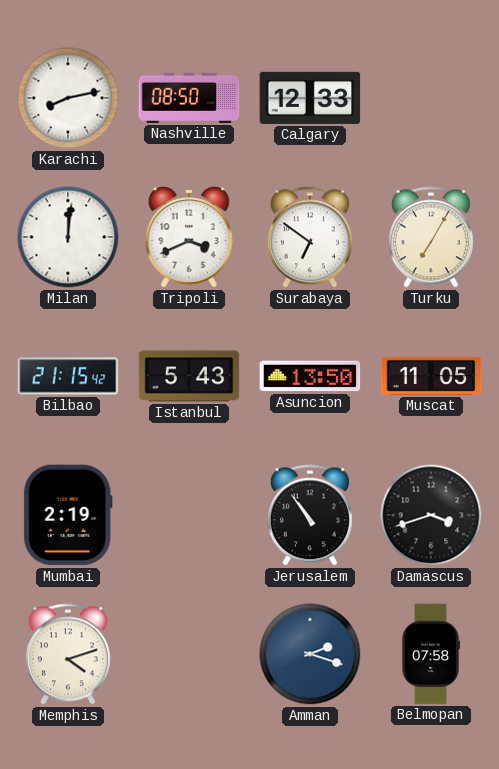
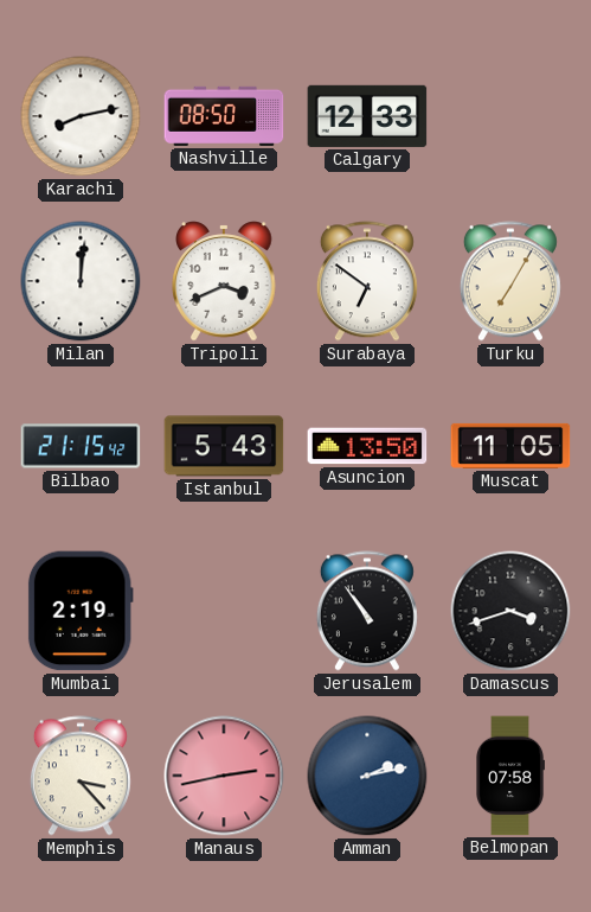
Memphis: 4:12 -> 3:23 (81, 776)
Manaus: none -> 2:43 (224, 776)
Amman: 2:18 -> 2:13 (367, 776)
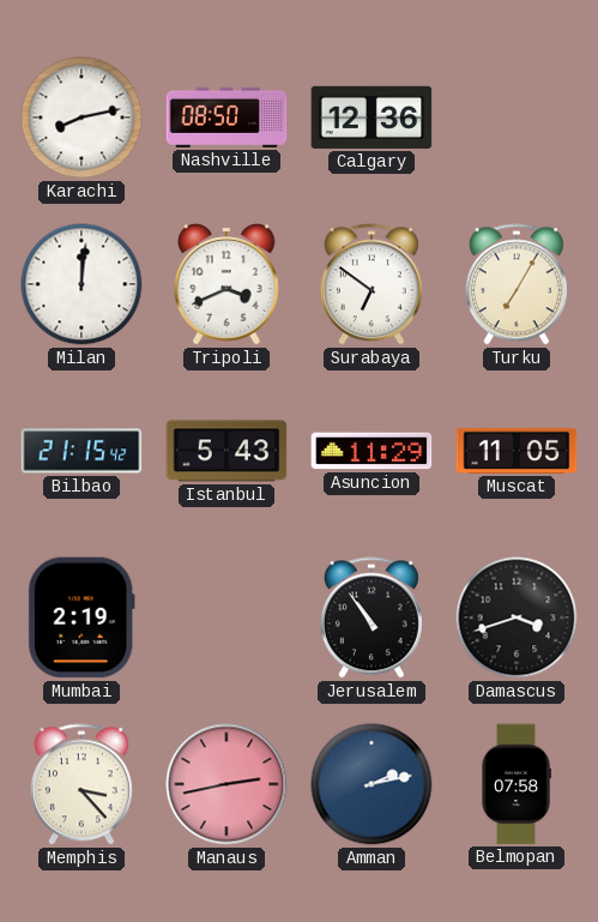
Calgary: 12:33 -> 12:36 (372, 117)
Asuncion: 13:50 -> 11:29 (372, 451)
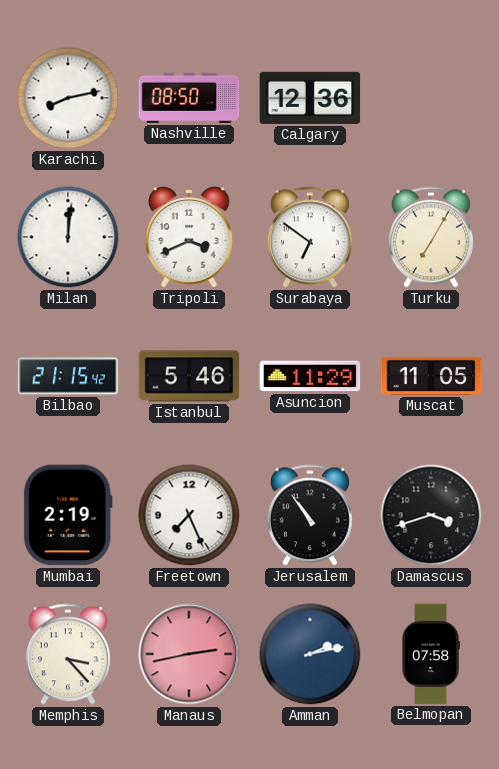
Istanbul: 5:43 -> 5:46 (189, 376)
Freetown: none -> 7:26 (189, 515)
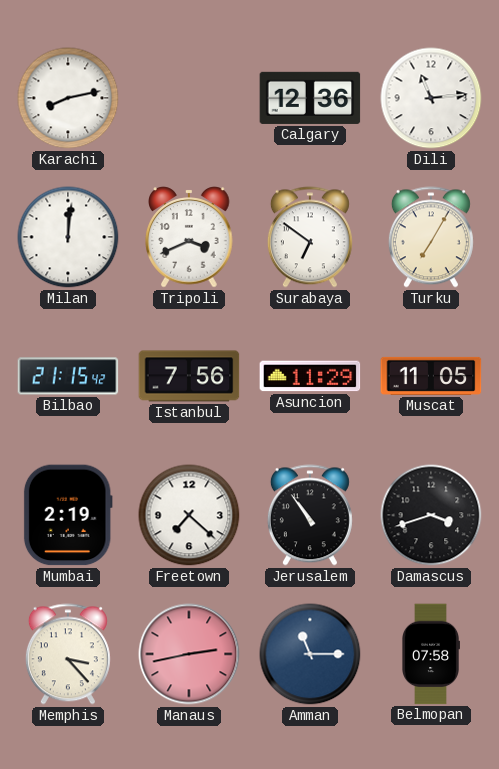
Nashville: 08:50 -> none (189, 98)
Dili: none -> 11:14 (431, 98)
Istanbul: 5:46 -> 7:56 (189, 376)
Freetown: 7:26 -> 7:22 (189, 515)
Amman: 2:13 -> 11:15 (310, 654)
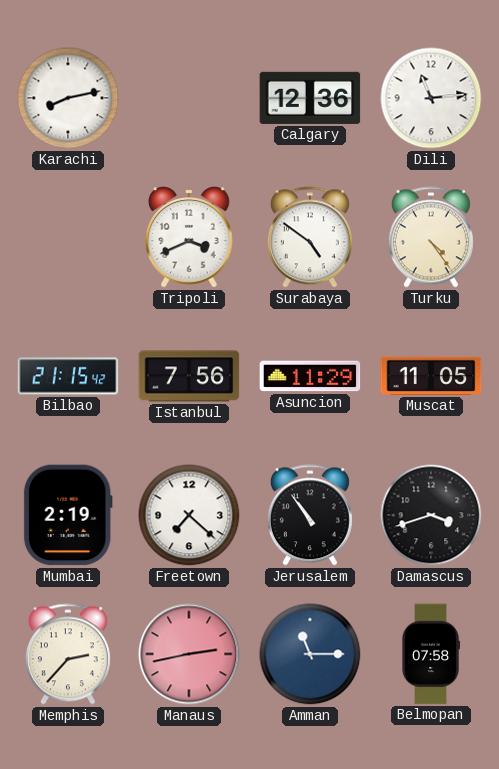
Milan: 12:01 -> none (68, 237)
Surabaya: 6:51 -> 4:51 (310, 237)
Turku: 7:05 -> 4:24 (431, 237)
Memphis: 3:23 -> 2:37 (68, 654)
